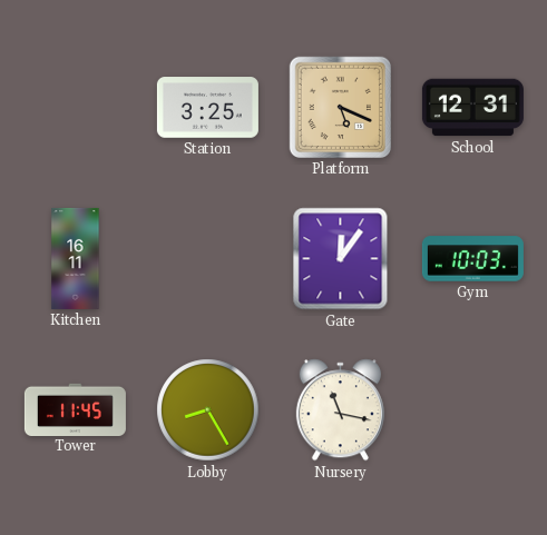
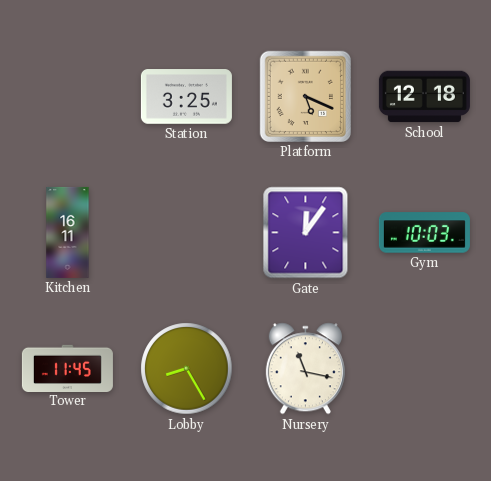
School: 12:31 -> 12:18 (424, 97)
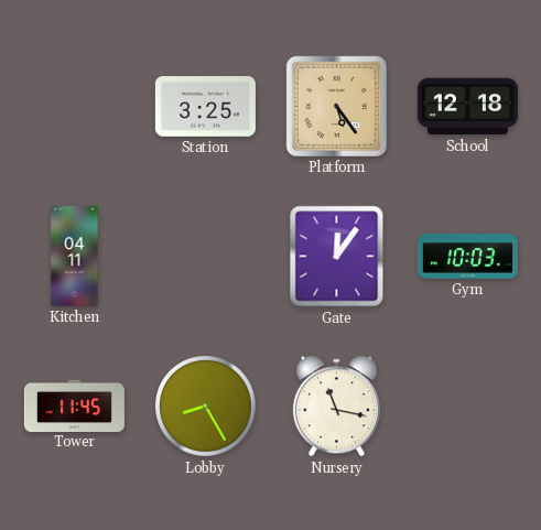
Platform: 5:19 -> 5:24 (336, 106)
Kitchen: 16:11 -> 04:11 (75, 256)
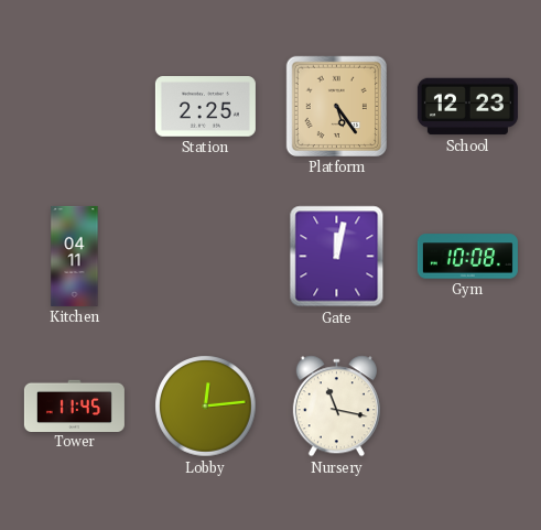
Station: 3:25 -> 2:25 (205, 107)
School: 12:18 -> 12:23 (467, 107)
Gate: 12:06 -> 12:02 (337, 257)
Gym: 10:03 -> 10:08 (467, 257)
Lobby: 8:25 -> 12:14 (206, 407)
